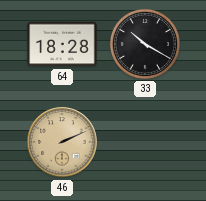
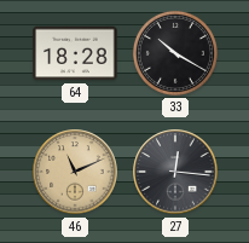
46: 2:11 -> 11:11 (75, 172)
27: none -> 12:16 (175, 172)
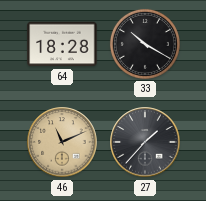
27: 12:16 -> 1:37 (145, 142)
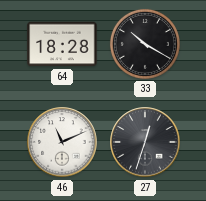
46 dial: champagne -> white (62, 142)
27: 1:37 -> 12:33 (145, 142)
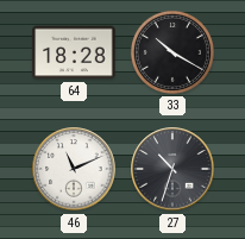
27: 12:33 -> 10:33 (172, 169)
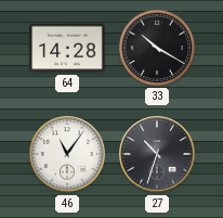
64: 18:28 -> 14:28 (67, 48)
46: 11:11 -> 11:06 (67, 154)
